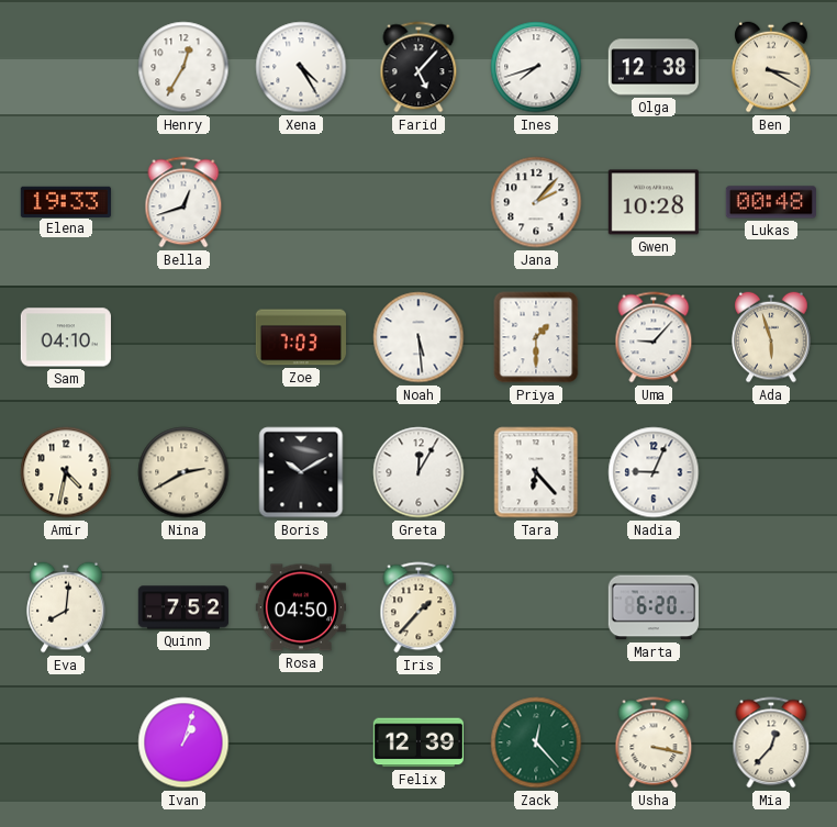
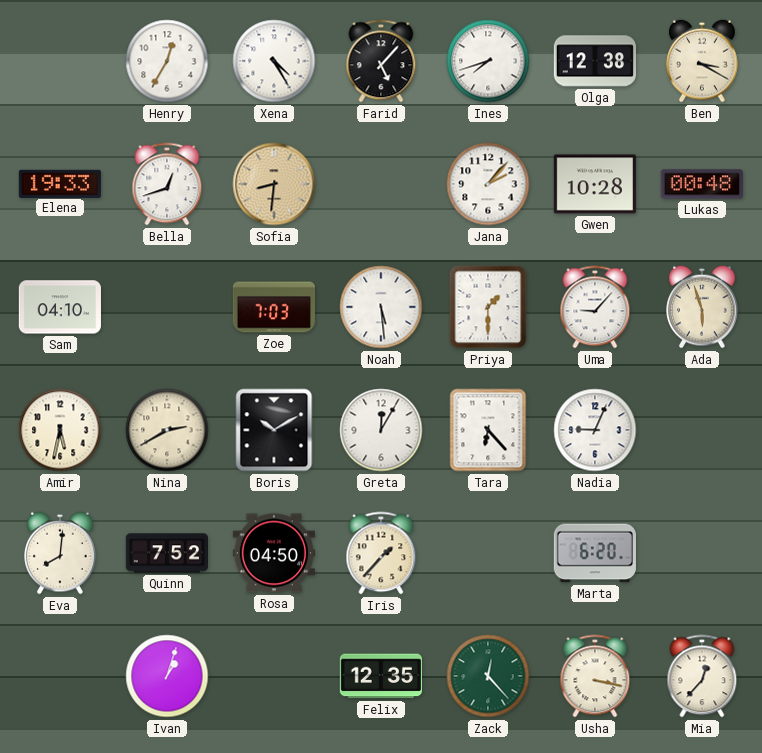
Sofia: none -> 8:31 (274, 184)
Amir: 4:32 -> 5:32 (60, 430)
Felix: 12:39 -> 12:35 (381, 676)
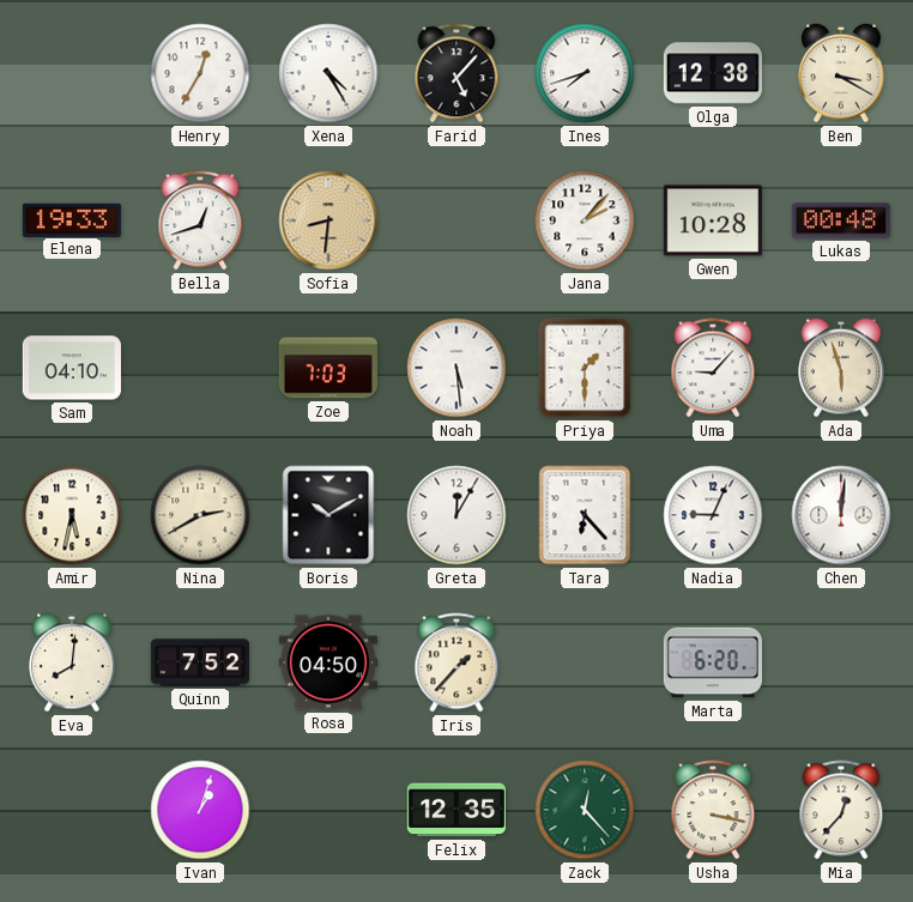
Chen: none -> 12:01 (841, 515)
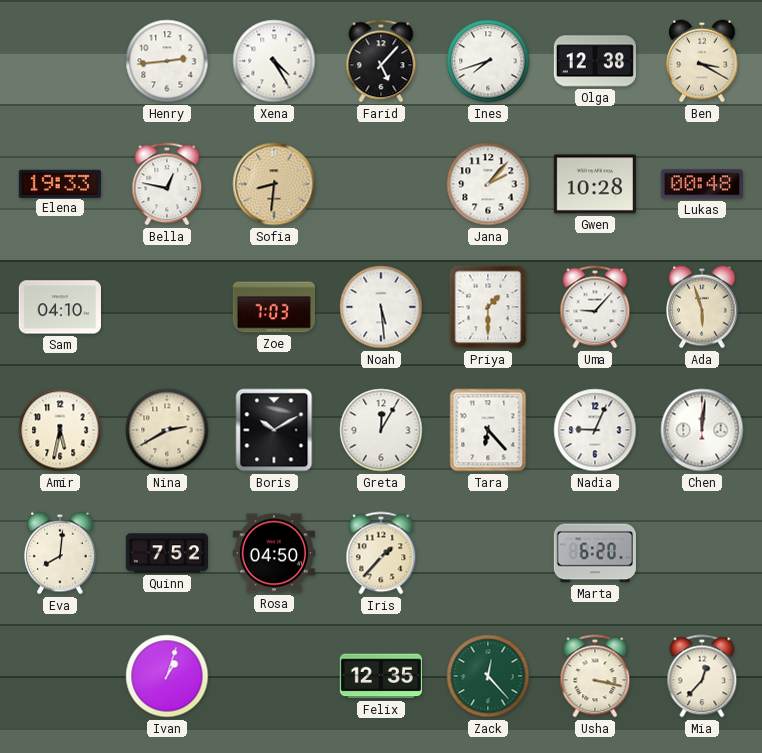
Henry: 12:35 -> 2:44 (167, 61)
Bella: 12:42 -> 12:47 (167, 184)
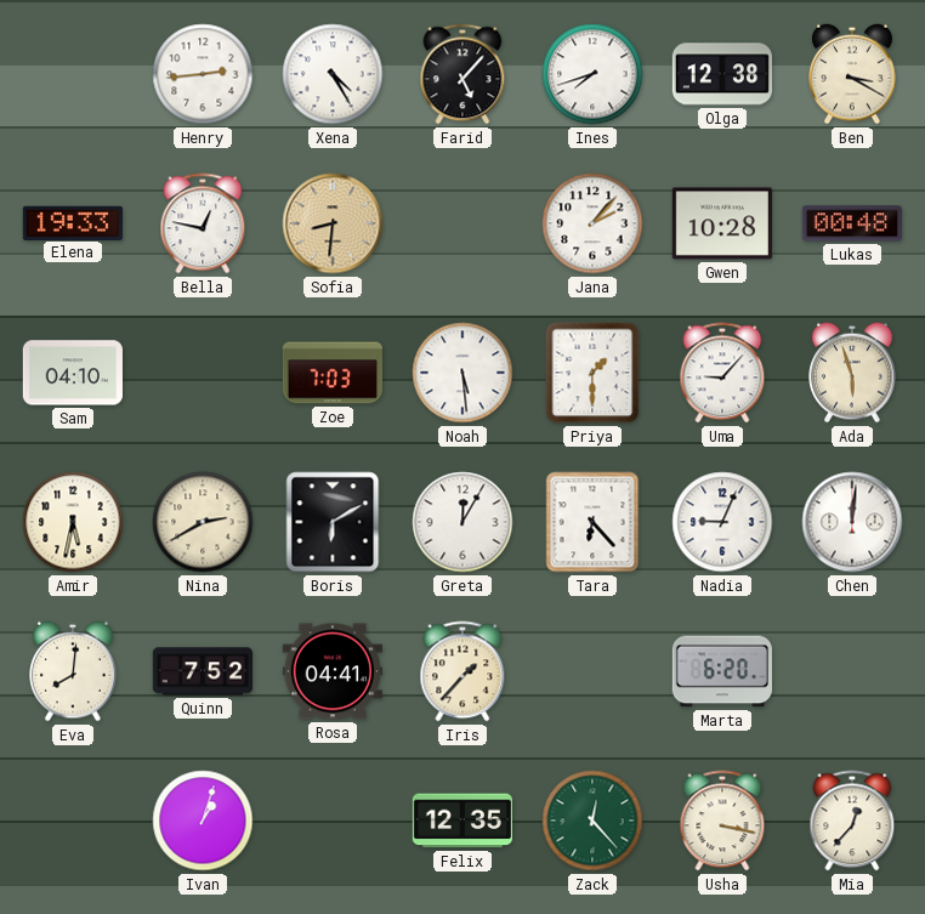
Boris: 10:10 -> 6:10 (333, 522)
Rosa: 04:50 -> 04:41 (333, 671)
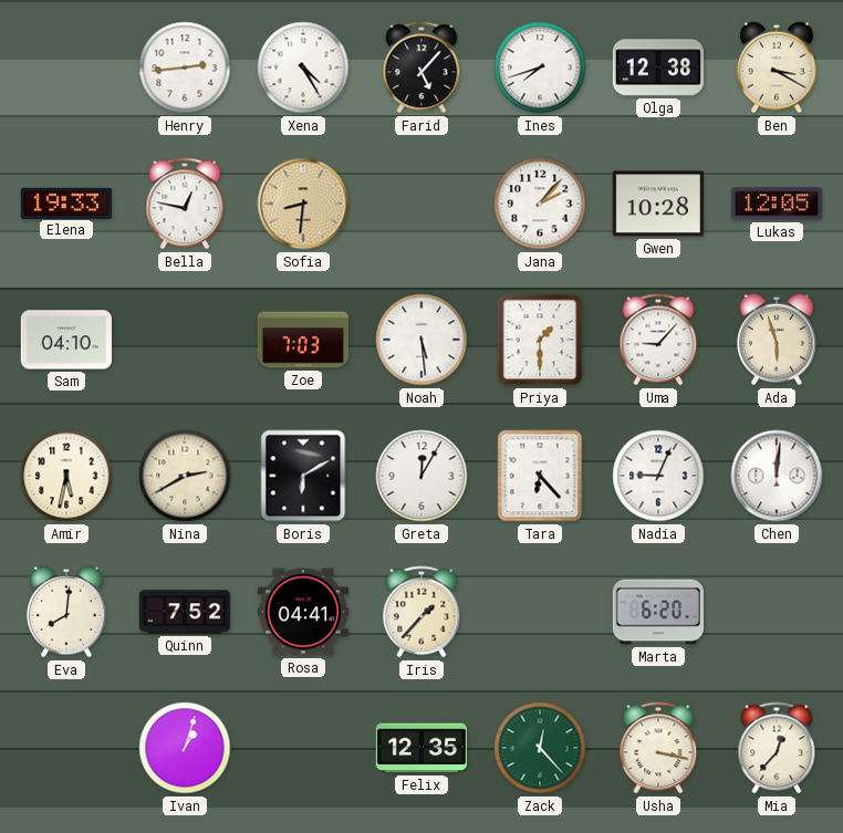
Lukas: 00:48 -> 12:05 (777, 204)
